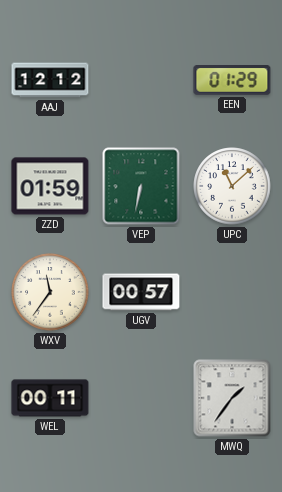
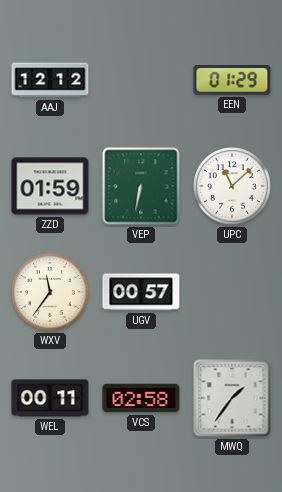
VCS: none -> 02:58 (141, 398)
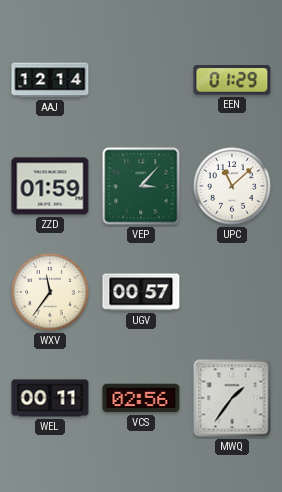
AAJ: 12:12 -> 12:14 (50, 80)
VEP: 6:32 -> 3:07 (141, 186)
VCS: 02:58 -> 02:56 (141, 398)
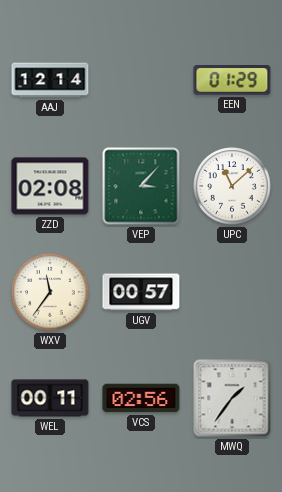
ZZD: 01:59 -> 02:08 (50, 186)
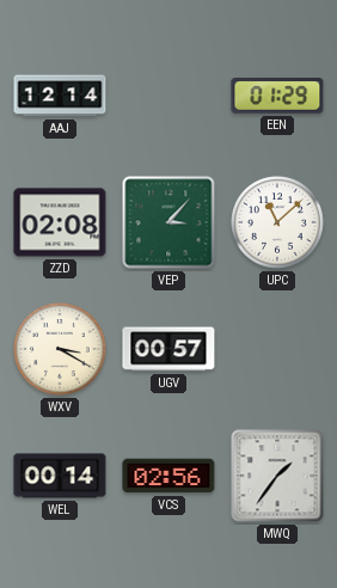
WXV: 11:36 -> 3:20 (60, 349)
WEL: 00:11 -> 00:14 (60, 476)
